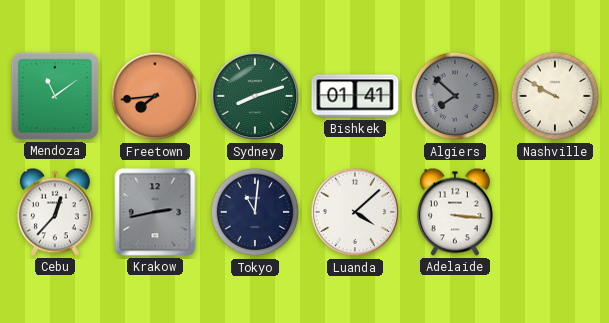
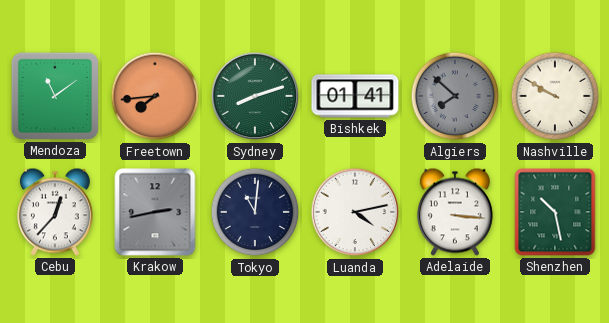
Luanda: 4:08 -> 4:13 (355, 212)
Shenzhen: none -> 10:28 (555, 212)
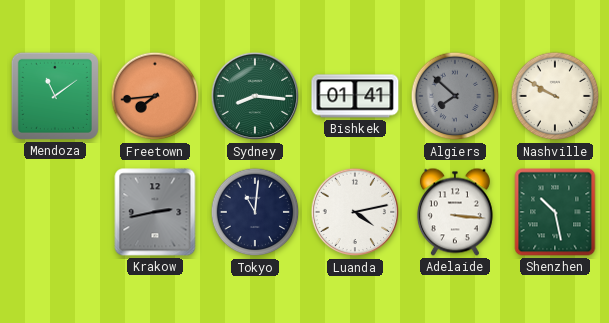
Sydney: 8:12 -> 8:16 (255, 96)
Cebu: 12:37 -> none (55, 212)
